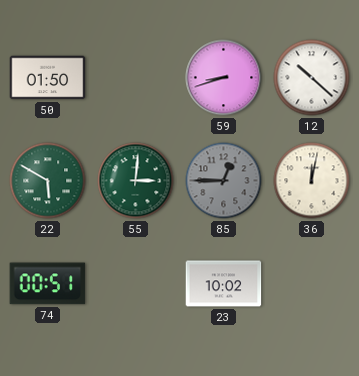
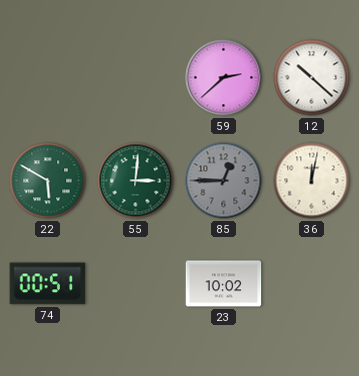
50: 01:50 -> none (48, 78)
59: 8:42 -> 2:38 (224, 78)
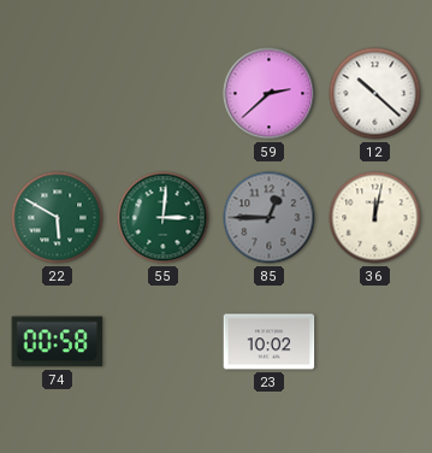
74: 00:51 -> 00:58 (58, 342)
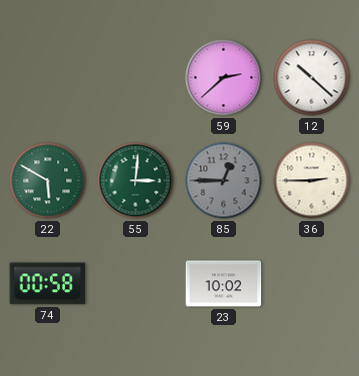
36: 12:02 -> 2:45 (312, 181)
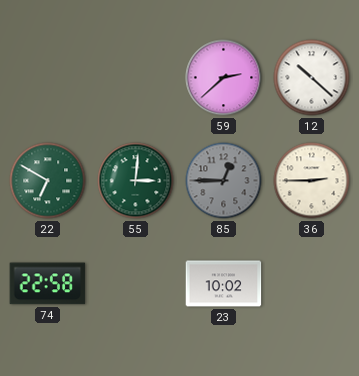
22: 5:50 -> 6:50 (48, 181)
74: 00:58 -> 22:58 (48, 284)
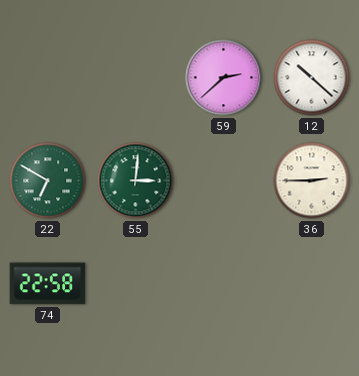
85: 12:45 -> none (224, 181)
23: 10:02 -> none (224, 284)
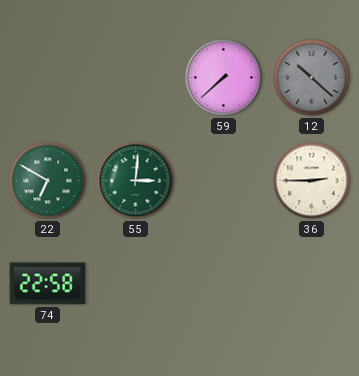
59: 2:38 -> 7:38 (224, 78)
12 dial: white -> grey (312, 78)
